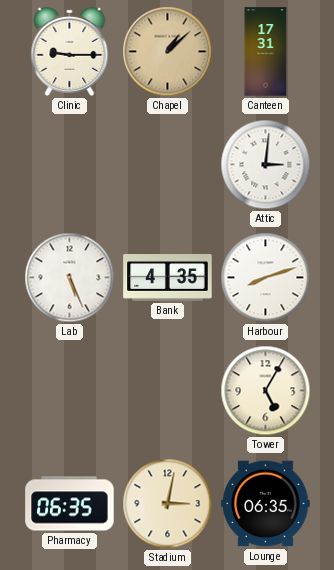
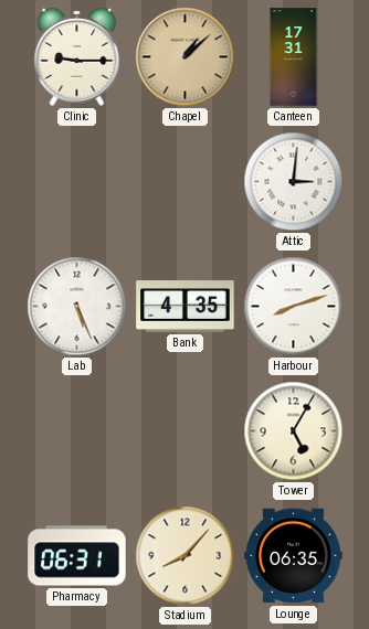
Pharmacy: 06:35 -> 06:31 (77, 556)
Stadium: 3:02 -> 8:07 (186, 556)
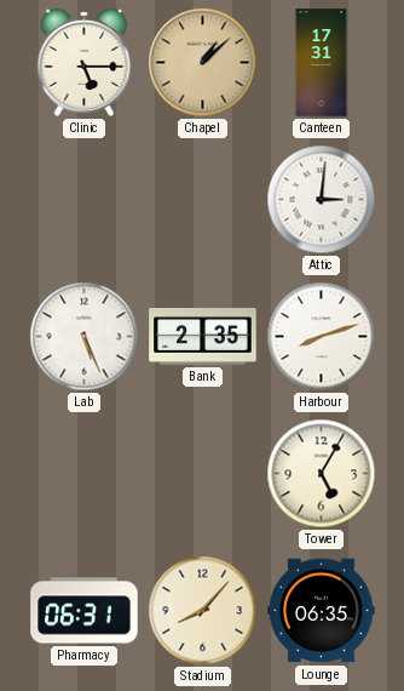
Clinic: 9:15 -> 5:15 (85, 62)
Bank: 4:35 -> 2:35 (203, 337)
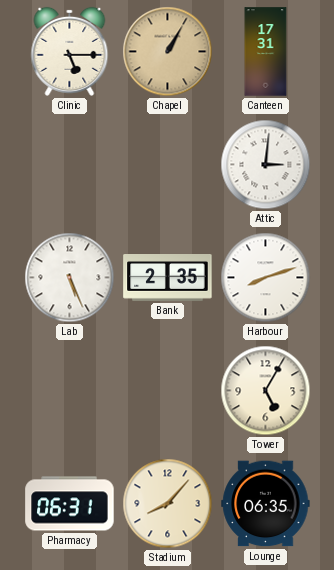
Chapel: 1:08 -> 1:05 (168, 52)
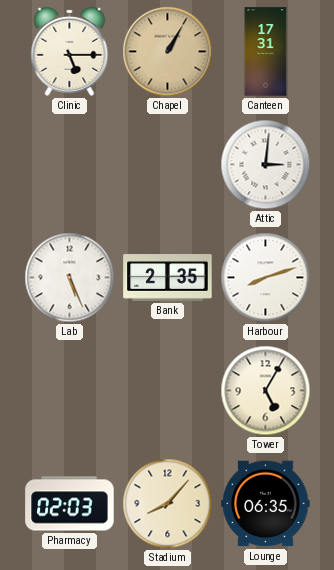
Pharmacy: 06:31 -> 02:03 (70, 504)
